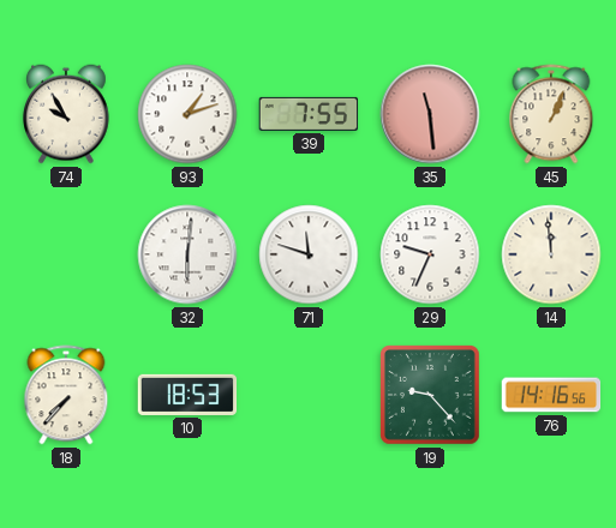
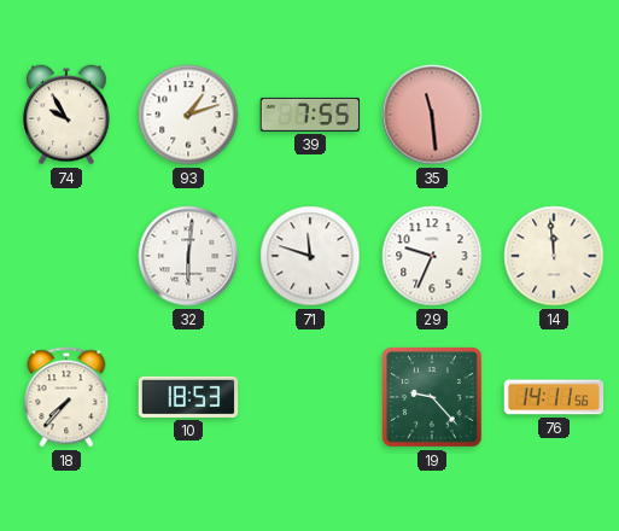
45: 1:04 -> none (551, 114)
76: 14:16 -> 14:11 (554, 397)
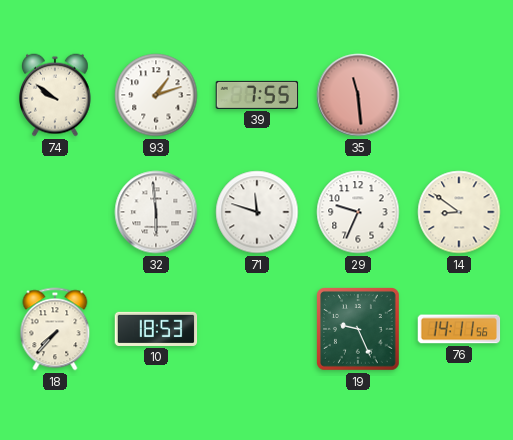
74: 9:55 -> 9:51 (55, 95)
32: 6:01 -> 5:59 (156, 212)
14: 11:59 -> 8:51 (459, 212)
19: 9:23 -> 9:26 (359, 330)
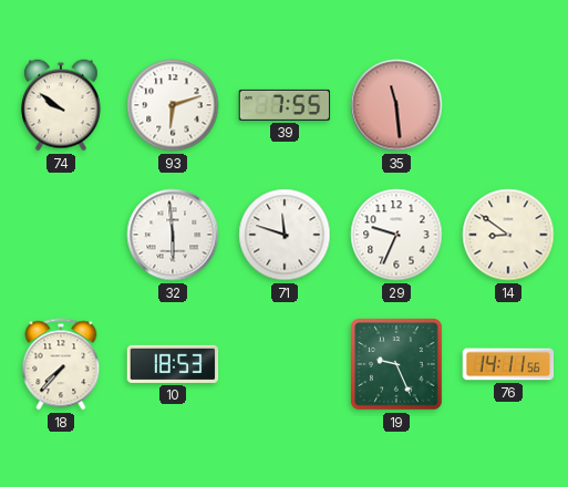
93: 1:12 -> 6:12 (173, 105)
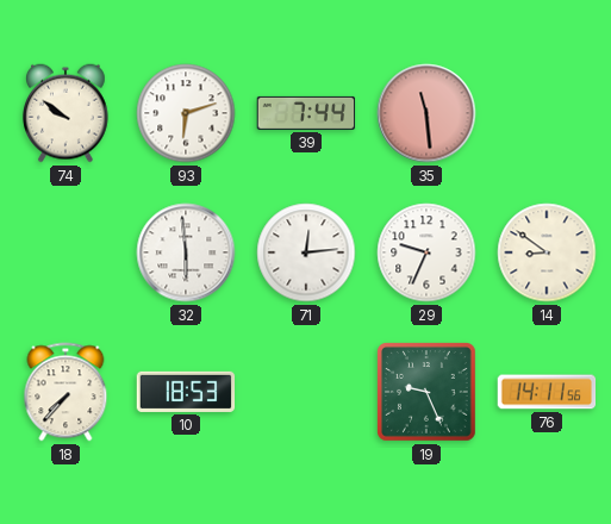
39: 7:55 -> 7:44 (306, 113)
71: 11:48 -> 12:14 (306, 252)
